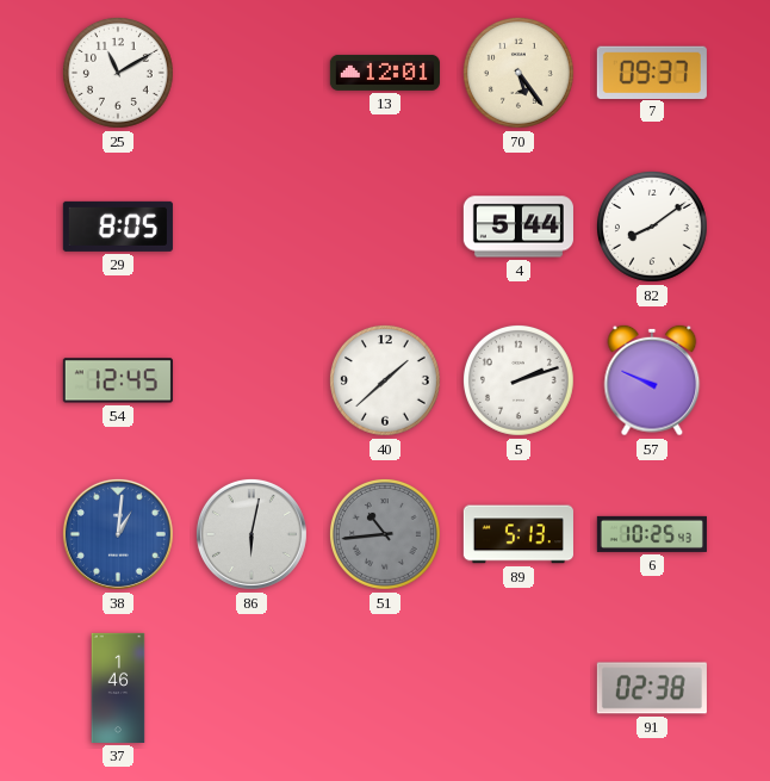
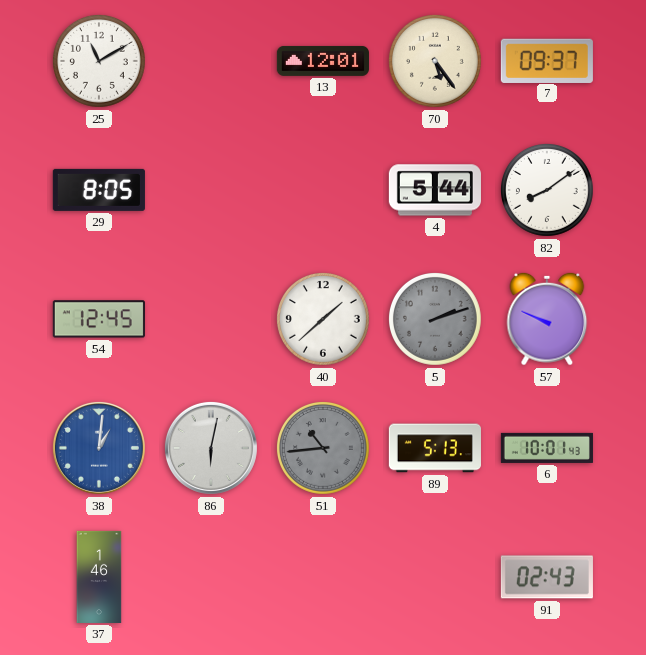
5 dial: white -> grey (435, 319)
6: 10:25 -> 10:01 (547, 448)
91: 02:38 -> 02:43 (547, 577)
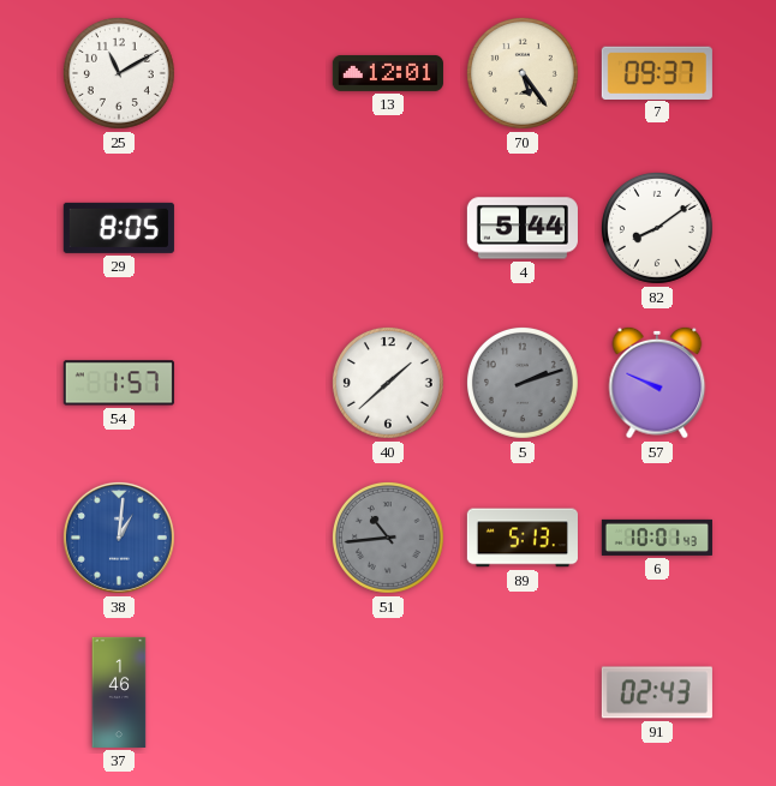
54: 12:45 -> 1:57 (119, 383)
86: 6:02 -> none (211, 448)
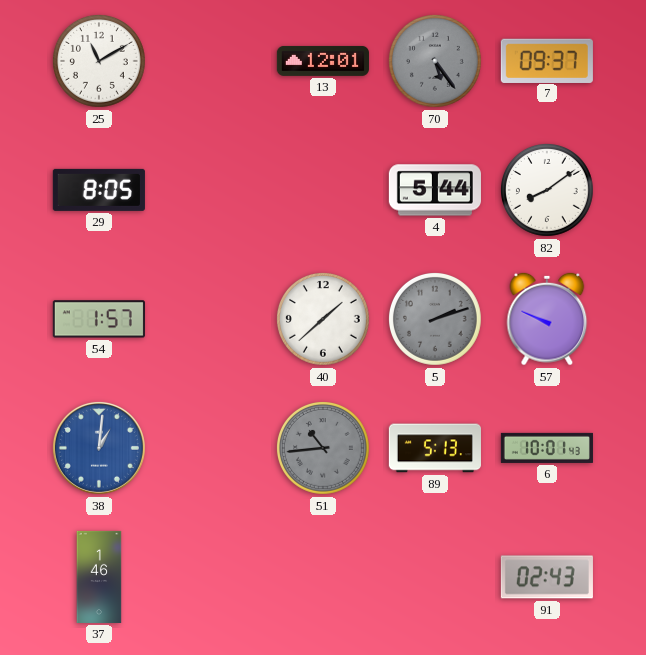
70 dial: cream -> grey (435, 61)
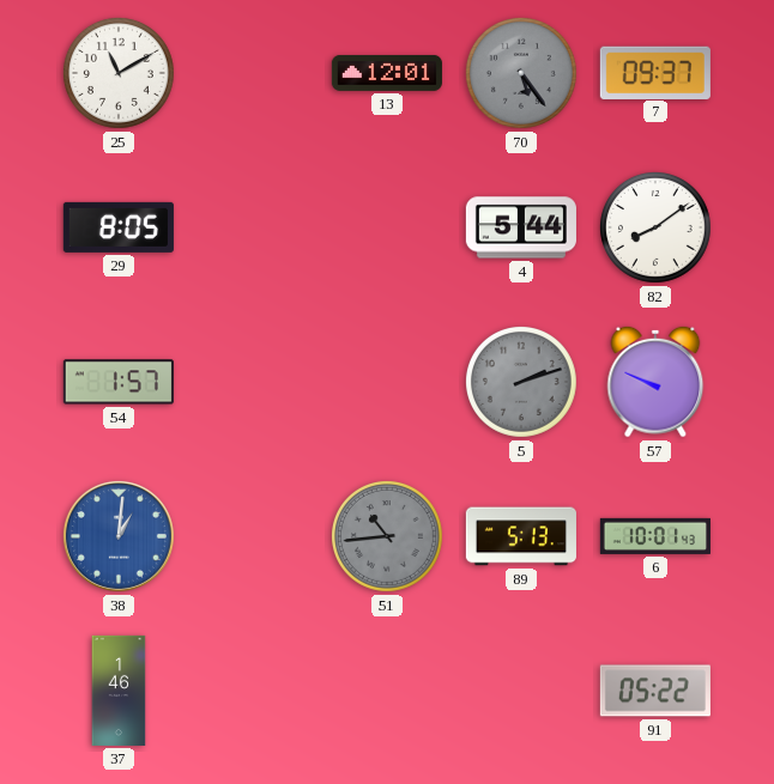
40: 1:38 -> none (323, 319)
91: 02:43 -> 05:22 (655, 691)
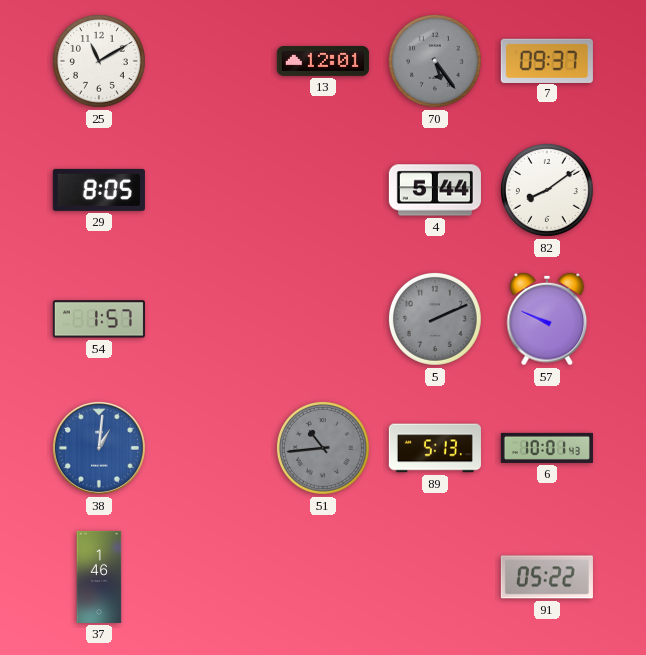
5: 2:12 -> 2:11 (435, 319)
